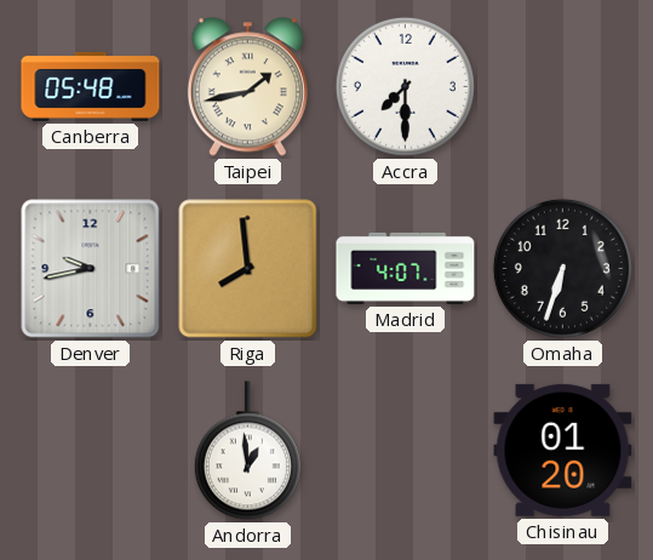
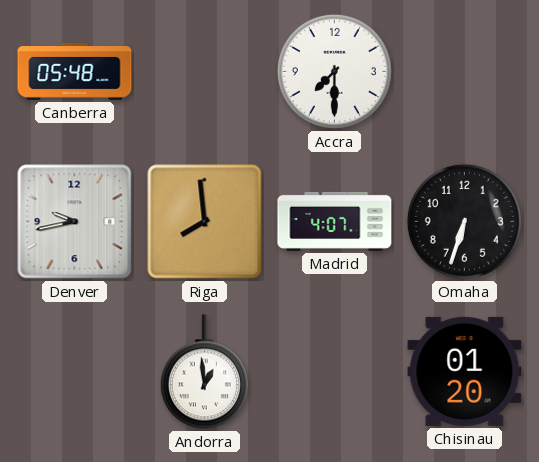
Taipei: 1:43 -> none (247, 87)
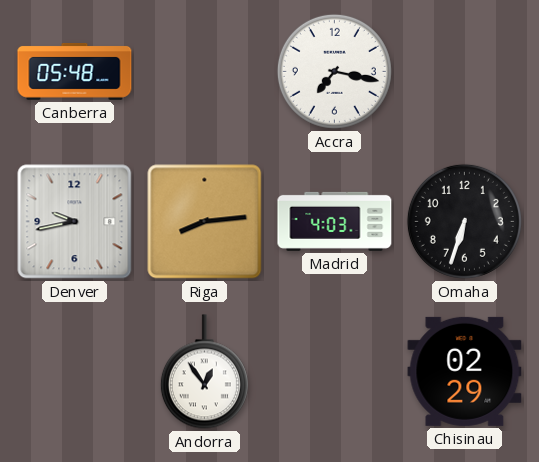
Accra: 7:30 -> 7:17 (334, 71)
Riga: 7:59 -> 8:14 (205, 222)
Madrid: 4:07 -> 4:03 (335, 221)
Andorra: 12:59 -> 12:54 (204, 372)
Chisinau: 01:20 -> 02:29 (465, 371)
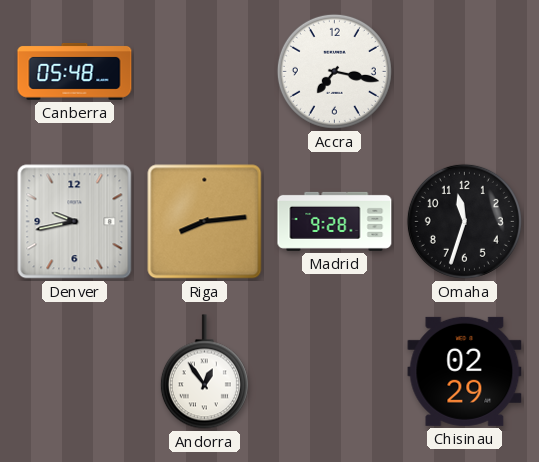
Madrid: 4:03 -> 9:28 (335, 221)
Omaha: 6:33 -> 11:33 (464, 221)
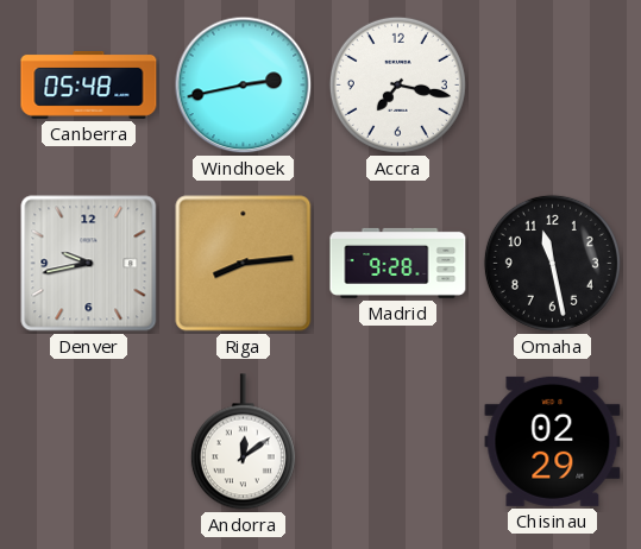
Windhoek: none -> 2:43 (244, 86)
Omaha: 11:33 -> 11:28 (552, 263)
Andorra: 12:54 -> 12:09 (243, 442)
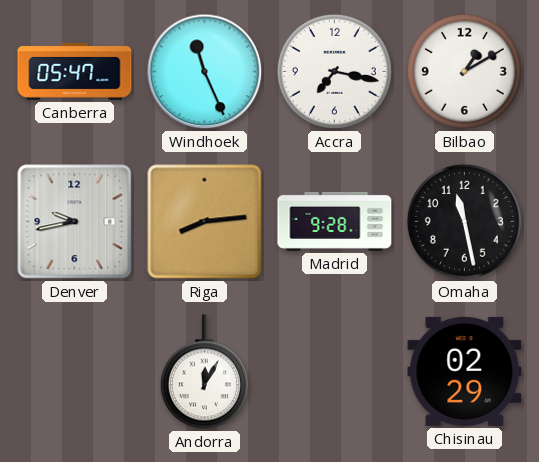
Canberra: 05:48 -> 05:47 (75, 72)
Windhoek: 2:43 -> 11:26 (205, 72)
Bilbao: none -> 1:10 (464, 71)
Andorra: 12:09 -> 12:05 (204, 372)
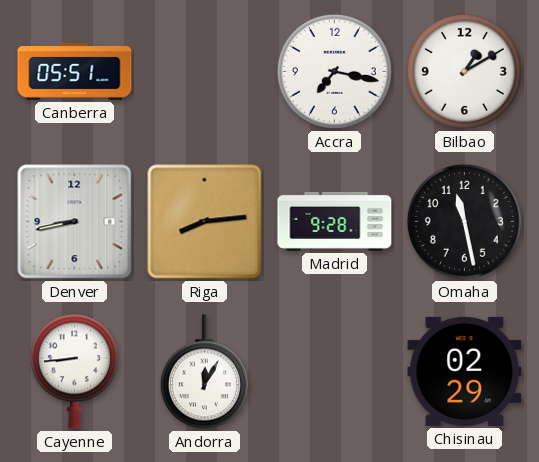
Canberra: 05:47 -> 05:51 (75, 72)
Windhoek: 11:26 -> none (205, 72)
Denver: 9:43 -> 8:43 (75, 222)
Cayenne: none -> 8:44 (74, 372)
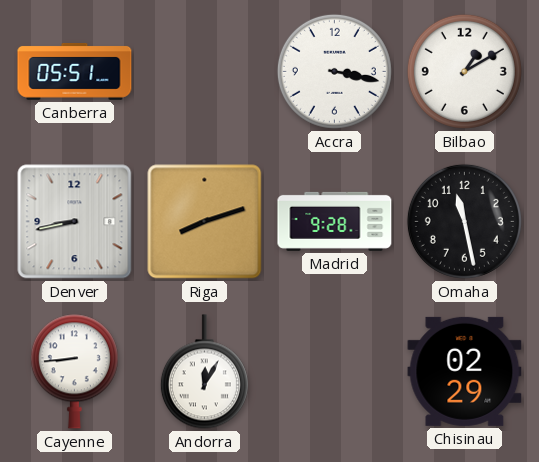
Accra: 7:17 -> 3:17 (334, 71)
Riga: 8:14 -> 8:12 (205, 222)
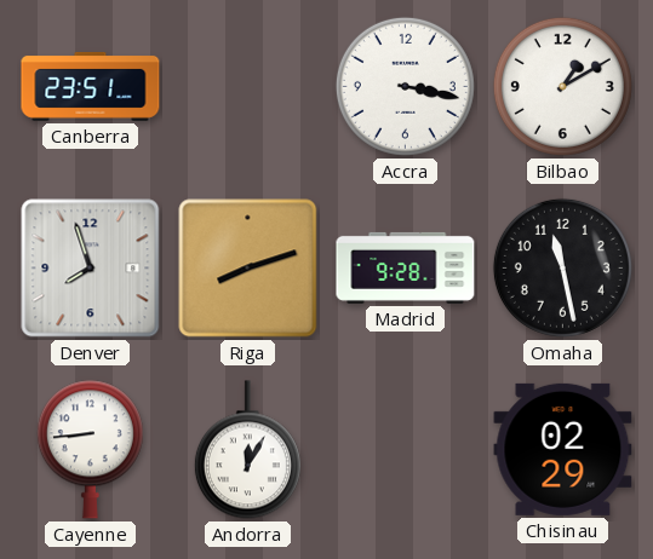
Canberra: 05:51 -> 23:51 (91, 87)
Denver: 8:43 -> 7:57 (91, 269)
